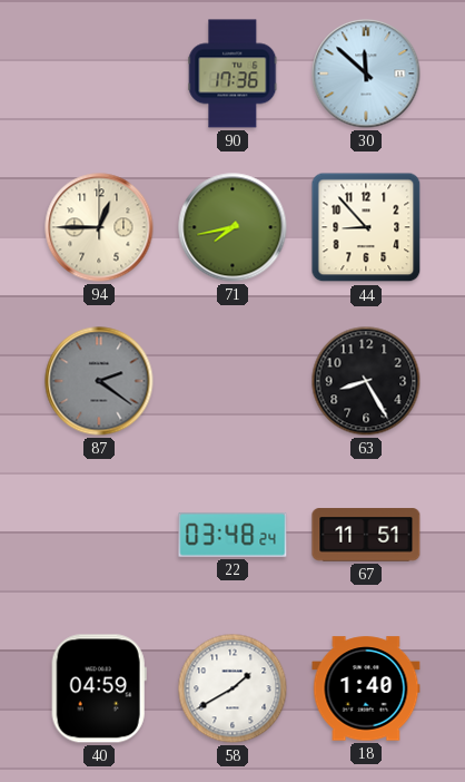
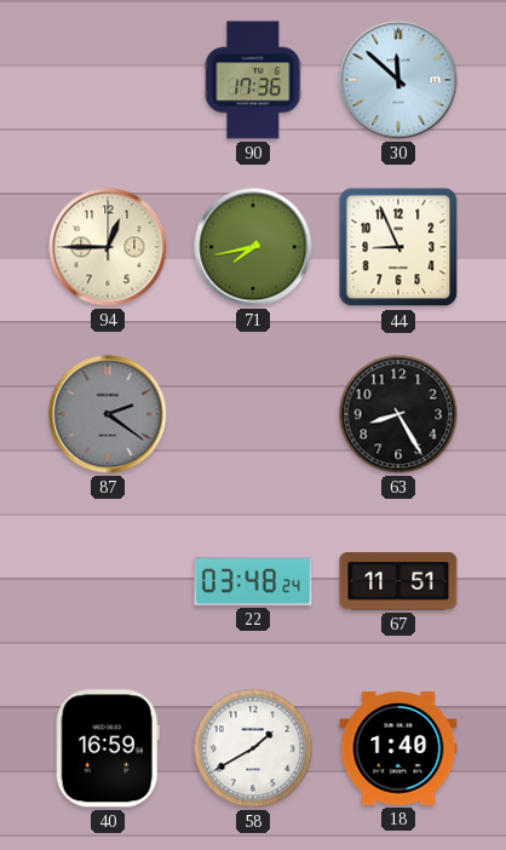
44: 8:53 -> 8:56 (398, 247)
40: 04:59 -> 16:59 (108, 748)
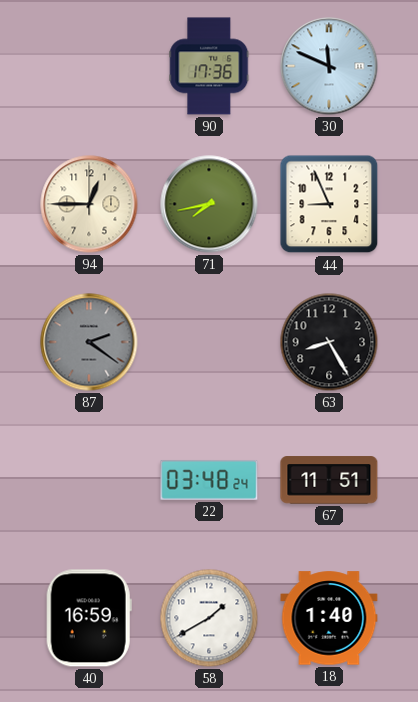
30: 11:52 -> 11:49 (329, 66)
